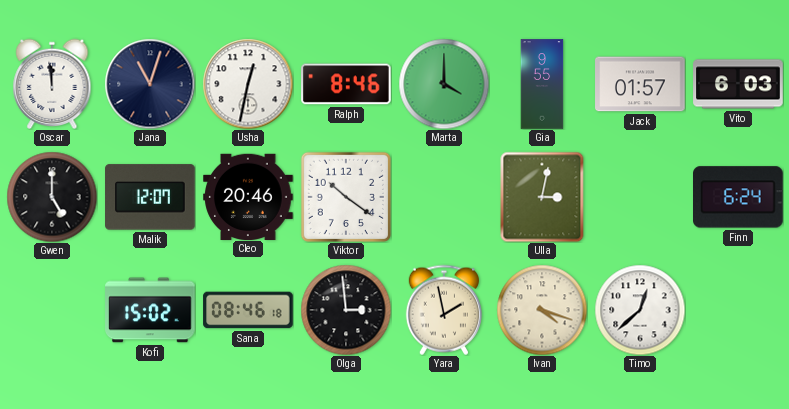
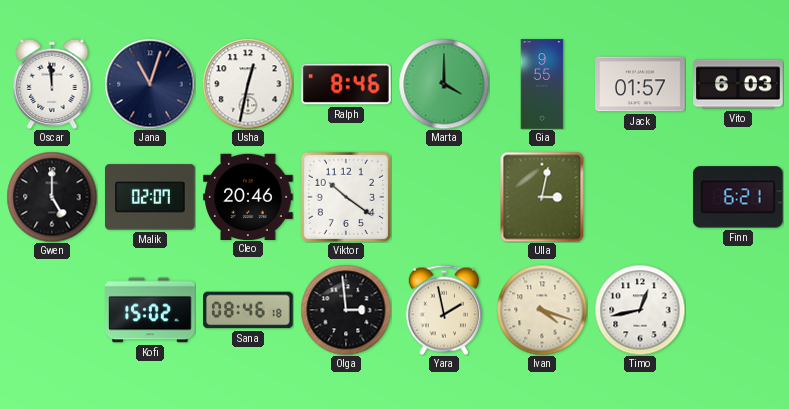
Malik: 12:07 -> 02:07 (150, 197)
Finn: 6:24 -> 6:21 (739, 197)
Timo: 12:38 -> 12:43 (640, 310)
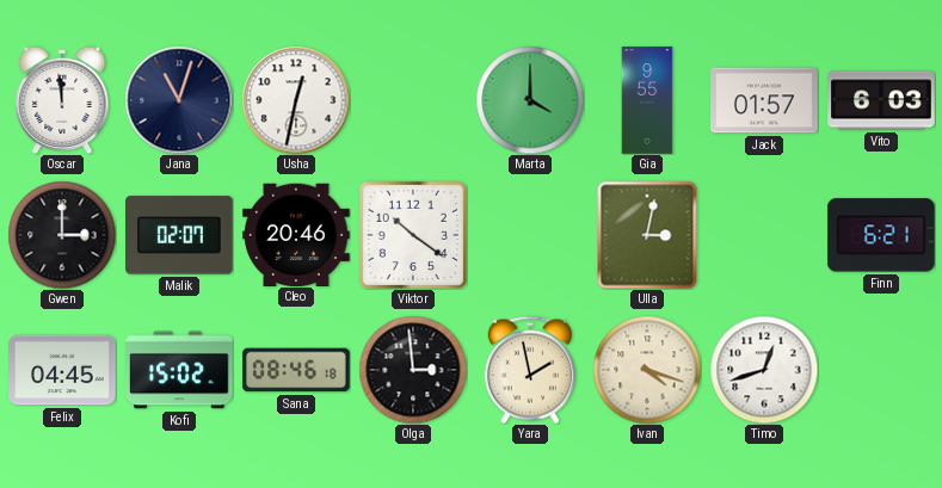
Ralph: 8:46 -> none (346, 84)
Gwen: 5:00 -> 3:00 (62, 235)
Felix: none -> 04:45 (62, 370)
Timo: 12:43 -> 12:42 (764, 370)
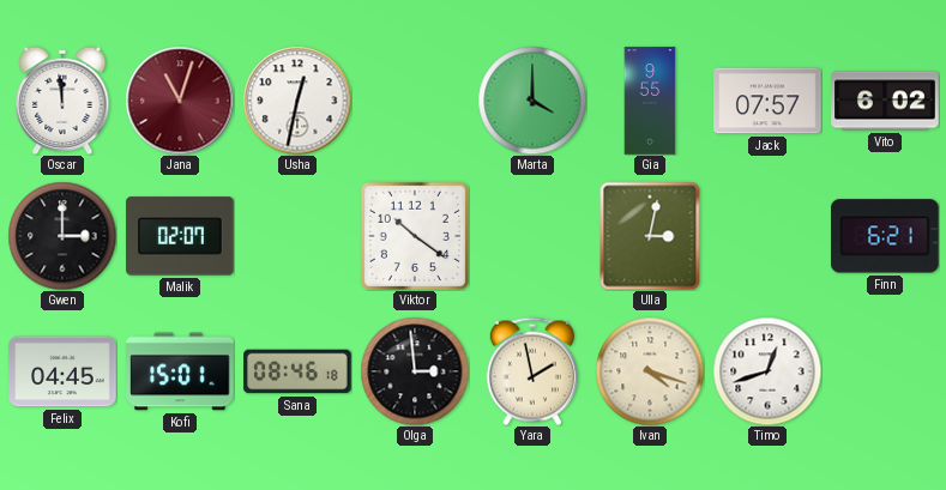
Jana dial: navy -> burgundy (180, 101)
Jack: 01:57 -> 07:57 (767, 101)
Vito: 6:03 -> 6:02 (885, 101)
Cleo: 20:46 -> none (296, 234)
Kofi: 15:02 -> 15:01 (180, 371)
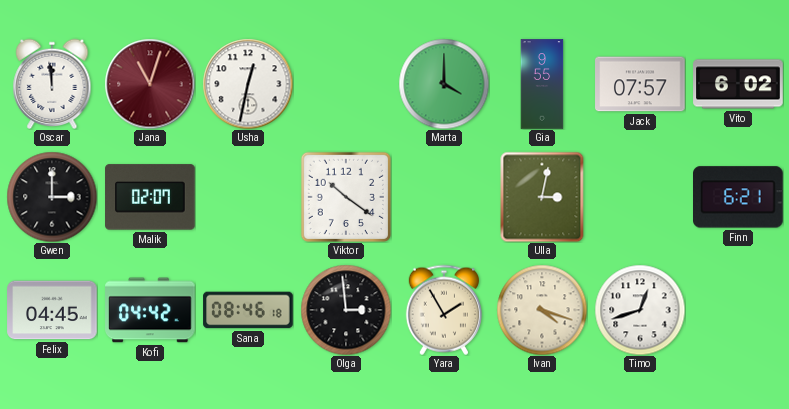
Kofi: 15:01 -> 04:42 (150, 310)
Yara: 1:58 -> 1:55 (444, 310)
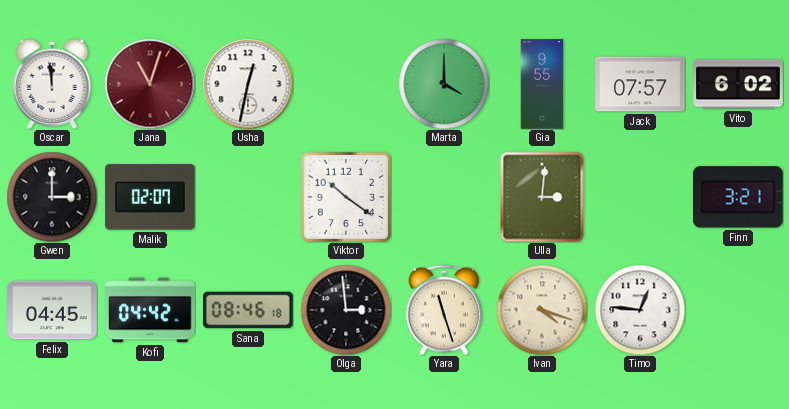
Ulla: 3:02 -> 3:01 (542, 197)
Finn: 6:21 -> 3:21 (739, 197)
Yara: 1:55 -> 11:27 (444, 310)
Timo: 12:42 -> 12:46 (640, 310)
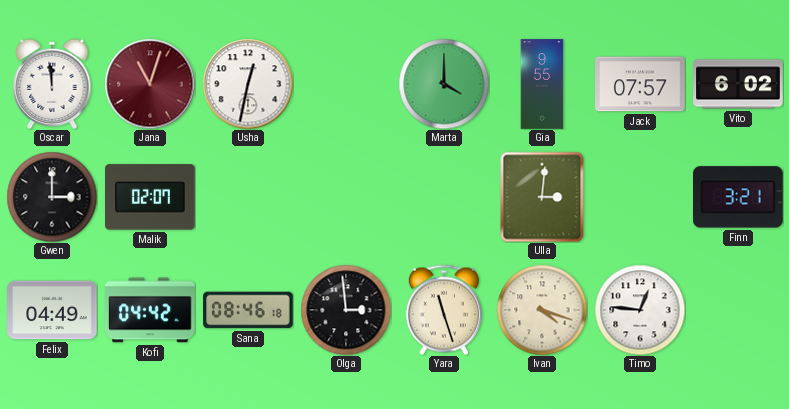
Viktor: 10:21 -> none (346, 197)
Felix: 04:45 -> 04:49 (52, 310)
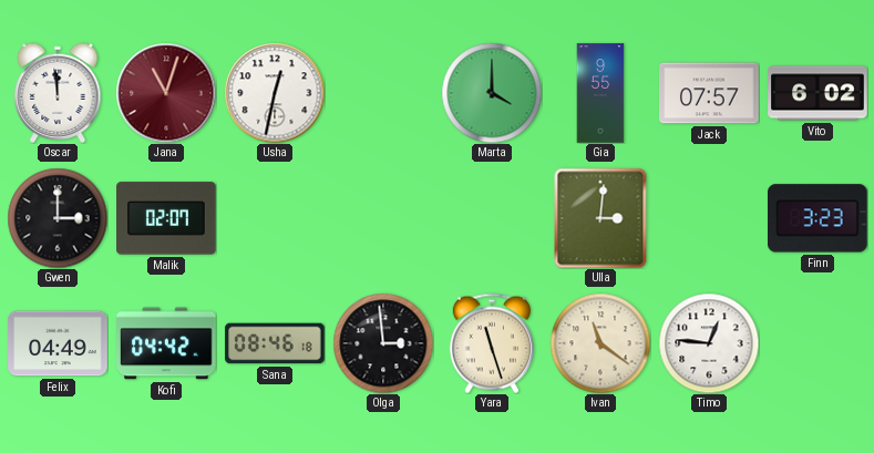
Finn: 3:21 -> 3:23 (819, 218)
Ivan: 4:18 -> 11:21 (600, 343)
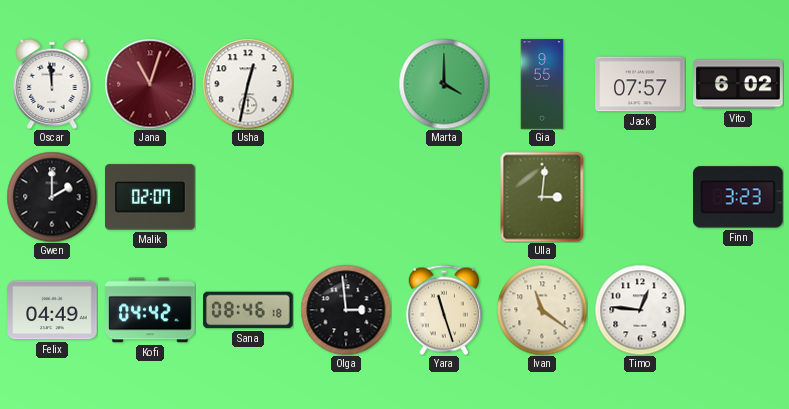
Gwen: 3:00 -> 2:00 (52, 197)
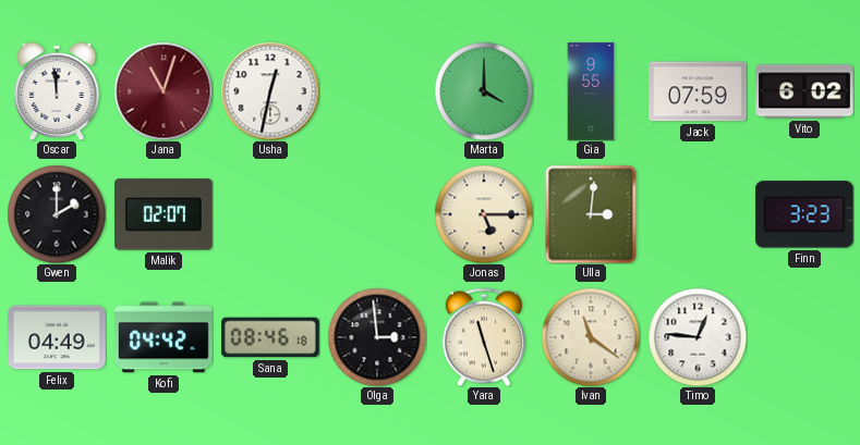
Jack: 07:57 -> 07:59 (698, 91)
Jonas: none -> 5:15 (484, 214)
